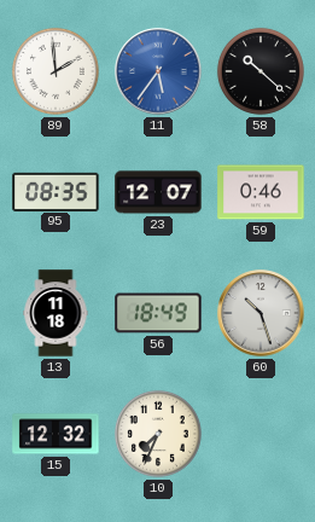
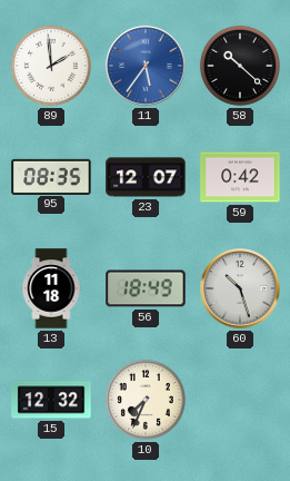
59: 0:46 -> 0:42 (240, 177)
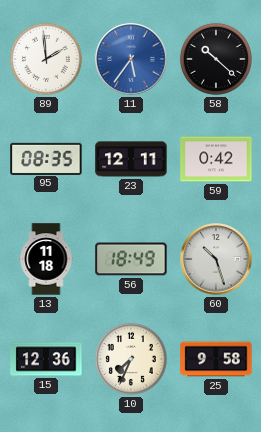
23: 12:07 -> 12:11 (131, 159)
15: 12:32 -> 12:36 (46, 359)
25: none -> 9:58 (216, 359)
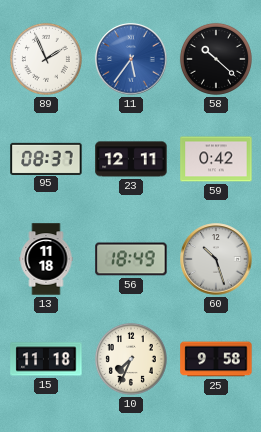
89: 1:59 -> 1:56 (46, 59)
95: 08:35 -> 08:37 (46, 158)
15: 12:36 -> 11:18 (46, 359)
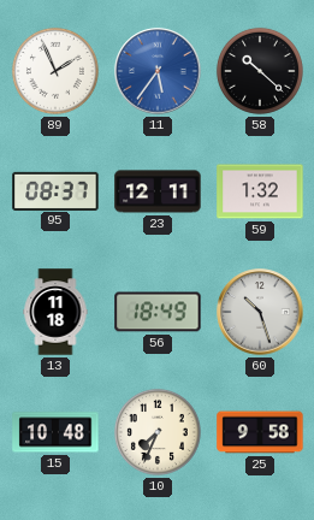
59: 0:42 -> 1:32 (260, 191)
15: 11:18 -> 10:48 (55, 432)
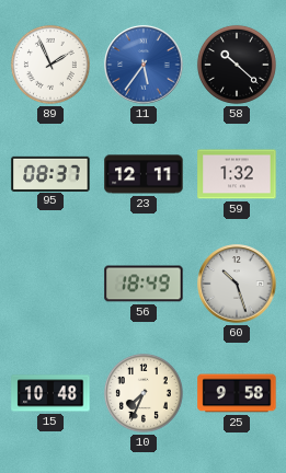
13: 11:18 -> none (55, 312)
